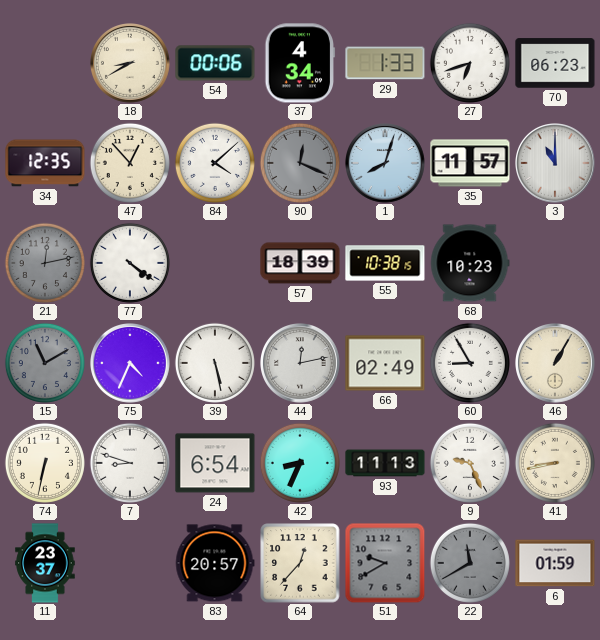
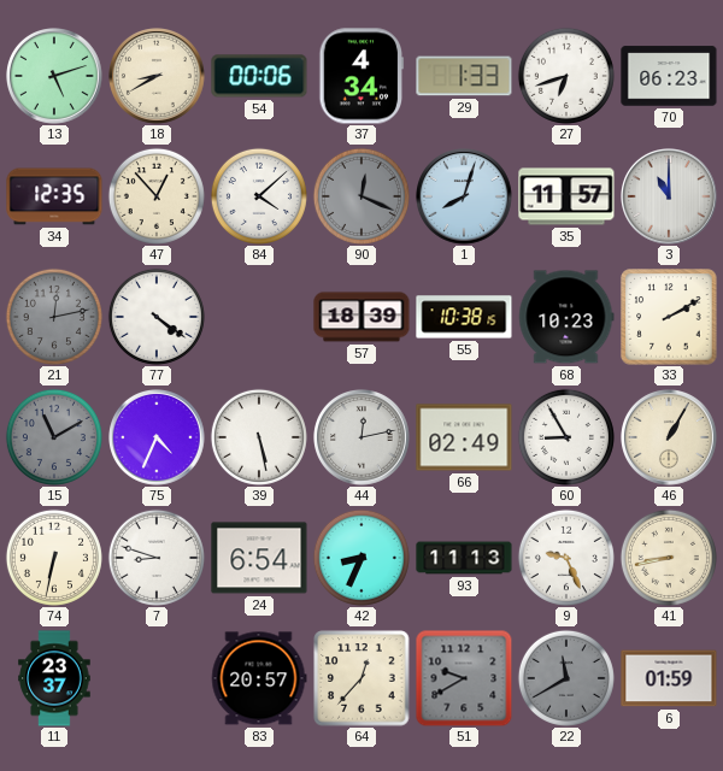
13: none -> 5:12 (55, 77)
33: none -> 2:10 (669, 317)
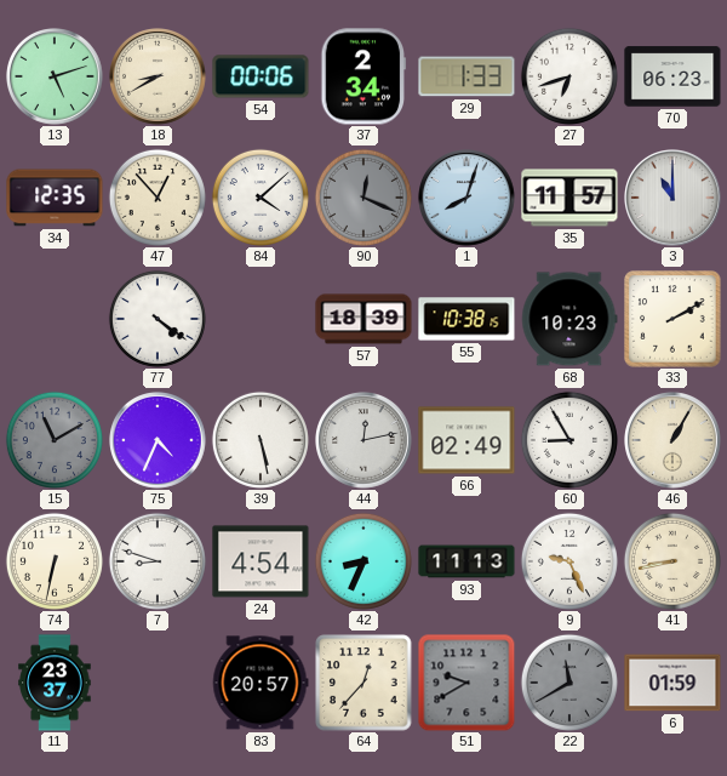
37: 4:34 -> 2:34 (363, 76)
21: 12:13 -> none (54, 317)
24: 6:54 -> 4:54 (261, 561)
